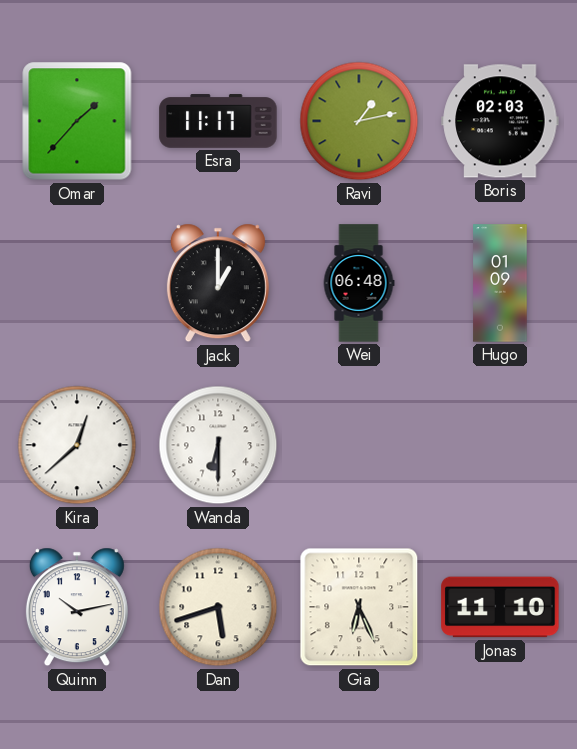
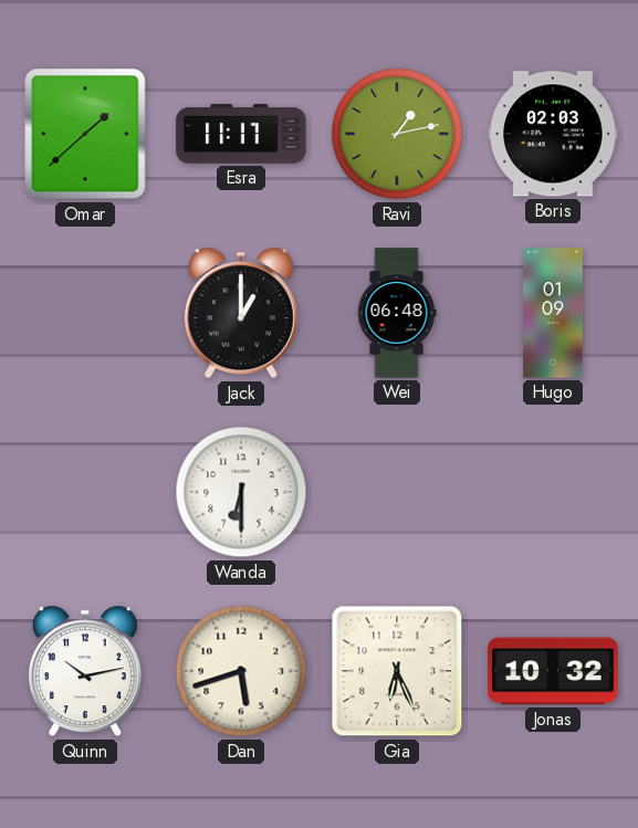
Omar: 1:37 -> 1:38 (85, 134)
Kira: 12:38 -> none (77, 445)
Jonas: 11:10 -> 10:32 (553, 671)
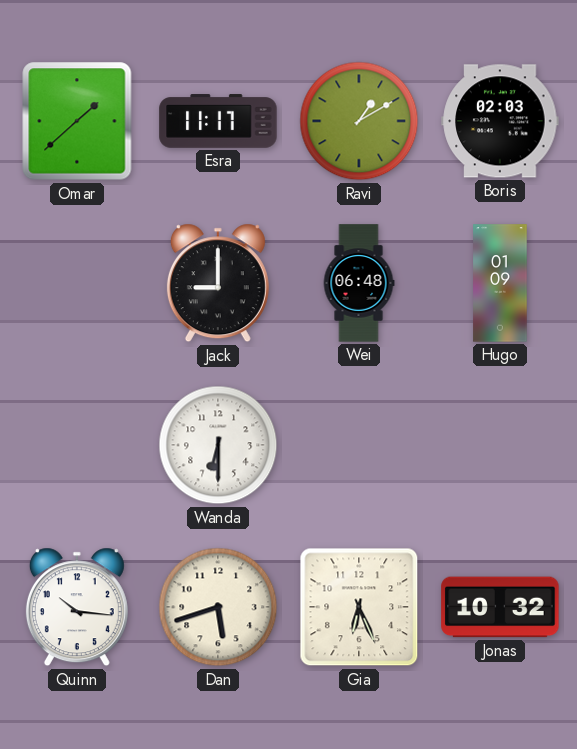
Ravi: 1:13 -> 1:10 (359, 121)
Jack: 1:00 -> 9:00 (218, 283)
Quinn: 10:13 -> 10:16 (77, 607)
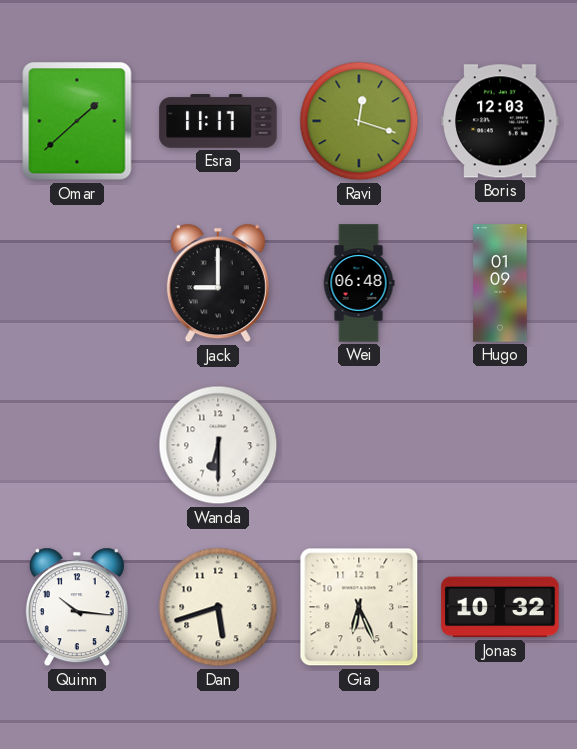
Ravi: 1:10 -> 12:18 (359, 121)
Boris: 02:03 -> 12:03 (500, 121)
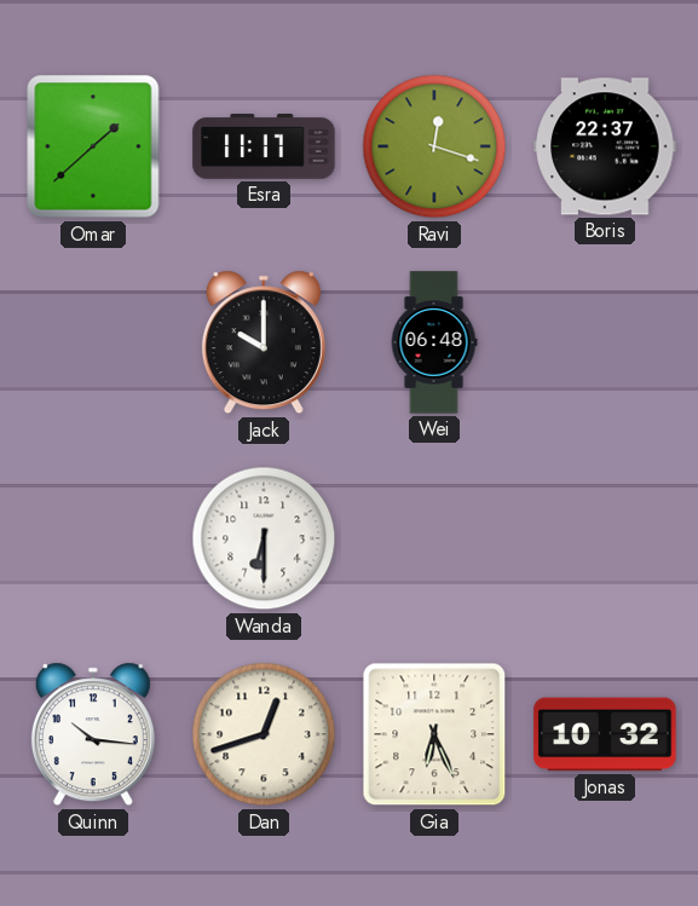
Boris: 12:03 -> 22:37 (605, 146)
Jack: 9:00 -> 10:00 (264, 342)
Hugo: 01:09 -> none (500, 283)
Dan: 5:42 -> 12:42 (264, 734)
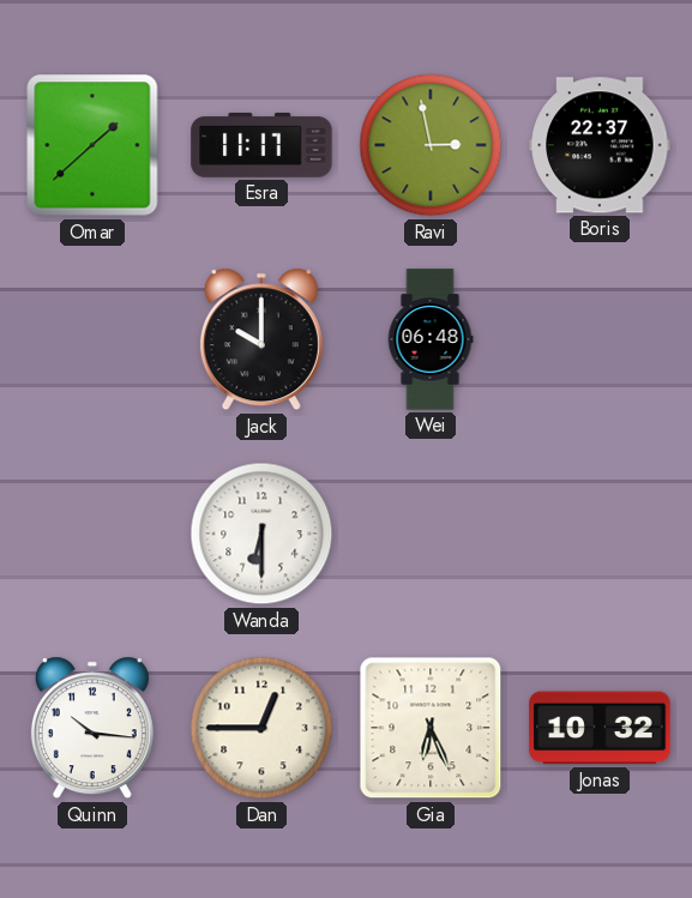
Ravi: 12:18 -> 2:58 (431, 145)
Dan: 12:42 -> 12:45 (261, 728)
